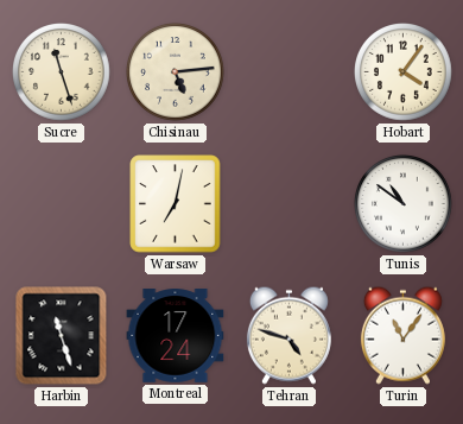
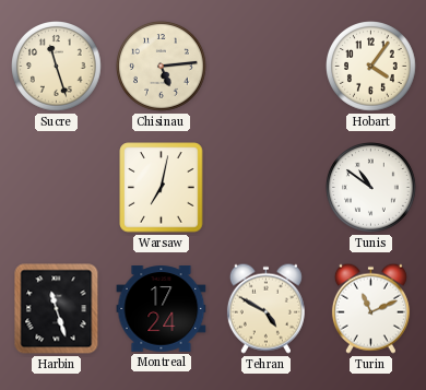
Tehran: 4:48 -> 4:50 (265, 308)
Turin: 11:06 -> 11:11 (370, 308)
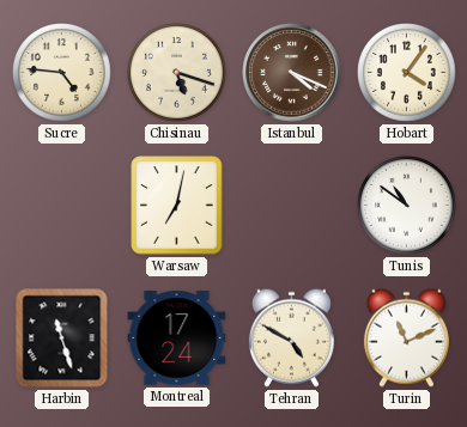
Sucre: 11:27 -> 4:46 (62, 73)
Chisinau: 5:14 -> 5:18 (177, 73)
Istanbul: none -> 4:19 (292, 73)
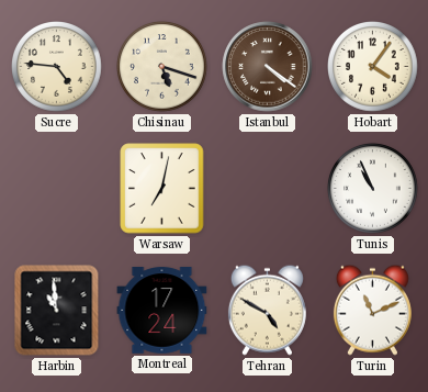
Istanbul: 4:19 -> 4:21 (268, 67)
Tunis: 10:51 -> 10:56 (373, 189)
Harbin: 11:27 -> 10:59 (57, 311)
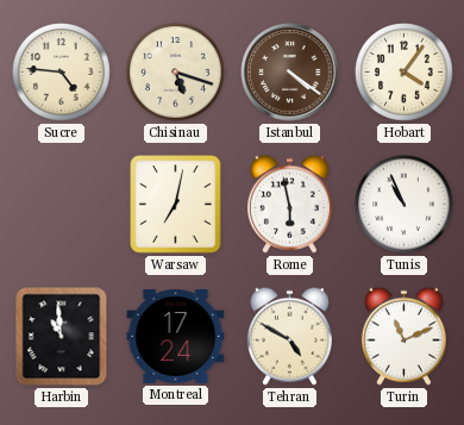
Rome: none -> 5:58 (289, 204)
